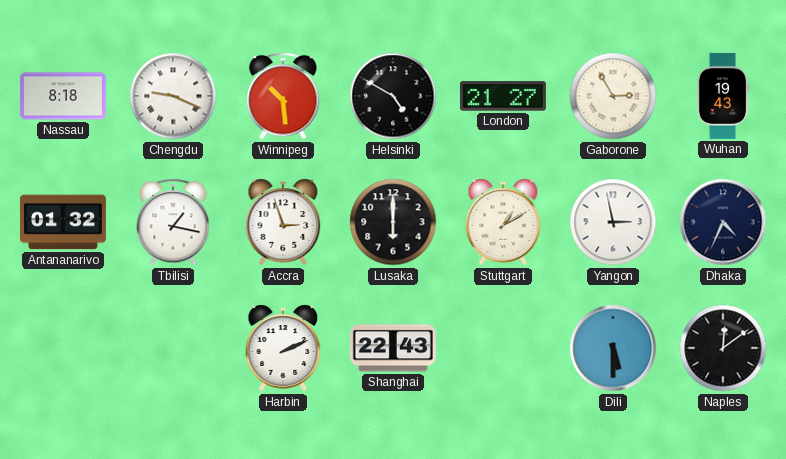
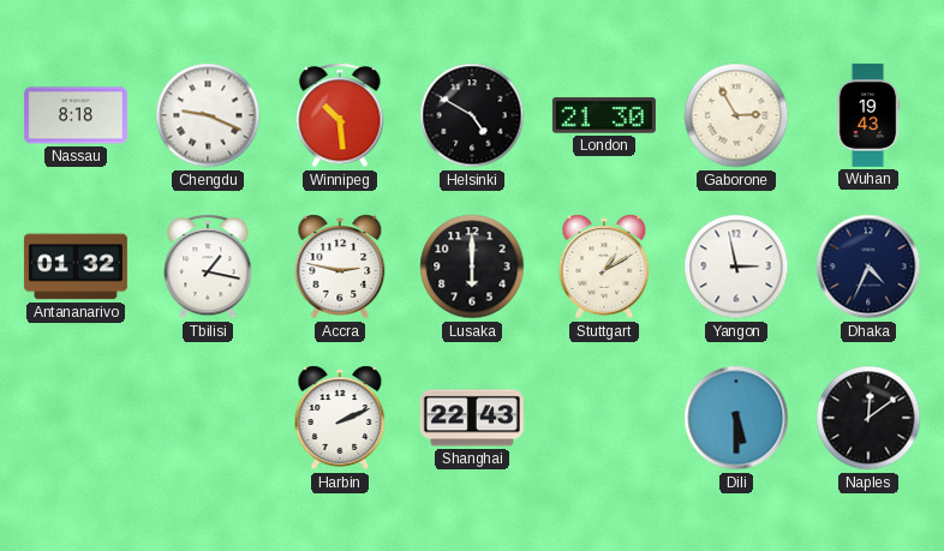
London: 21:27 -> 21:30 (604, 115)
Accra: 2:57 -> 2:47 (340, 266)
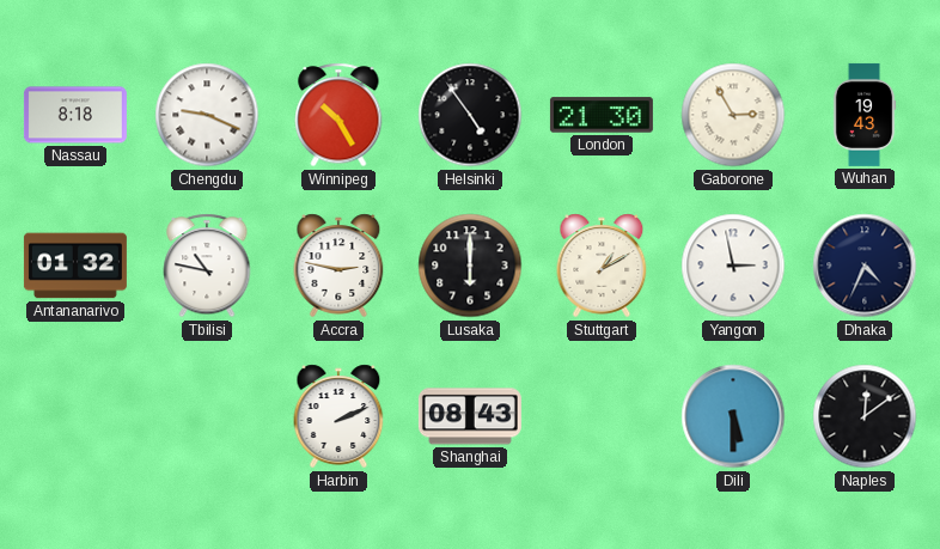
Winnipeg: 10:29 -> 10:25 (338, 115)
Helsinki: 4:50 -> 4:54 (470, 115)
Tbilisi: 1:17 -> 10:47 (207, 266)
Shanghai: 22:43 -> 08:43 (470, 416)
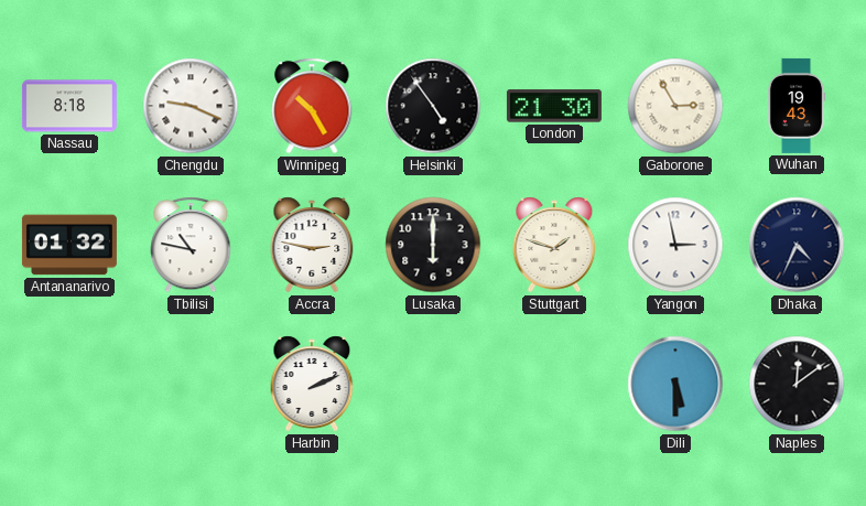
Stuttgart: 1:10 -> 1:48 (554, 245)
Shanghai: 08:43 -> none (470, 416)
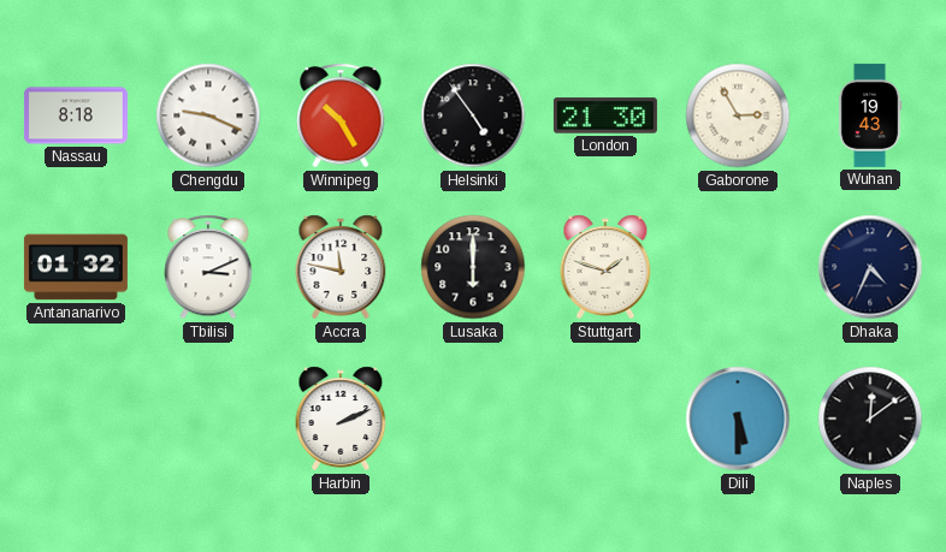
Tbilisi: 10:47 -> 3:11 (208, 267)
Accra: 2:47 -> 11:47 (341, 267)
Yangon: 2:58 -> none (675, 245)
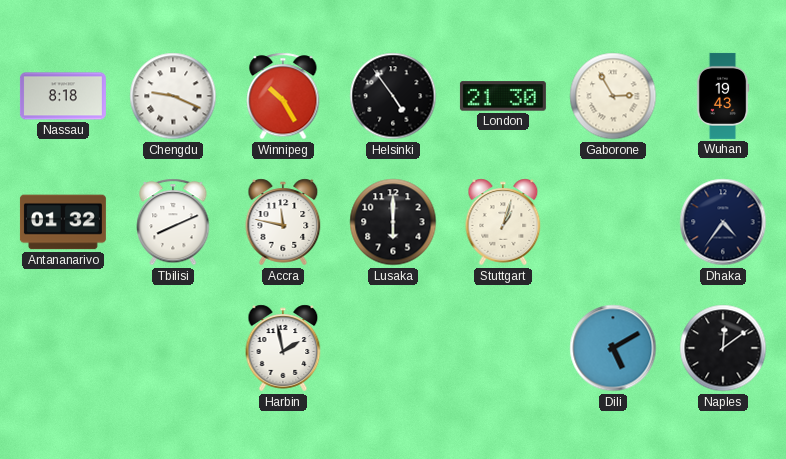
Tbilisi: 3:11 -> 8:11 (173, 222)
Stuttgart: 1:48 -> 1:03 (503, 222)
Dhaka: 4:34 -> 4:36 (723, 222)
Harbin: 2:11 -> 1:58 (283, 348)
Dili: 5:30 -> 5:10 (613, 348)
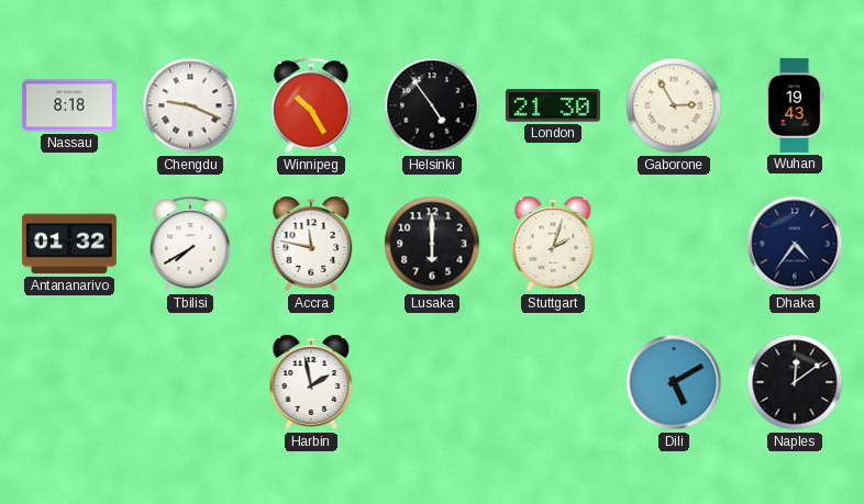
Tbilisi: 8:11 -> 7:40 (190, 244)
Stuttgart: 1:03 -> 2:03 (553, 244)
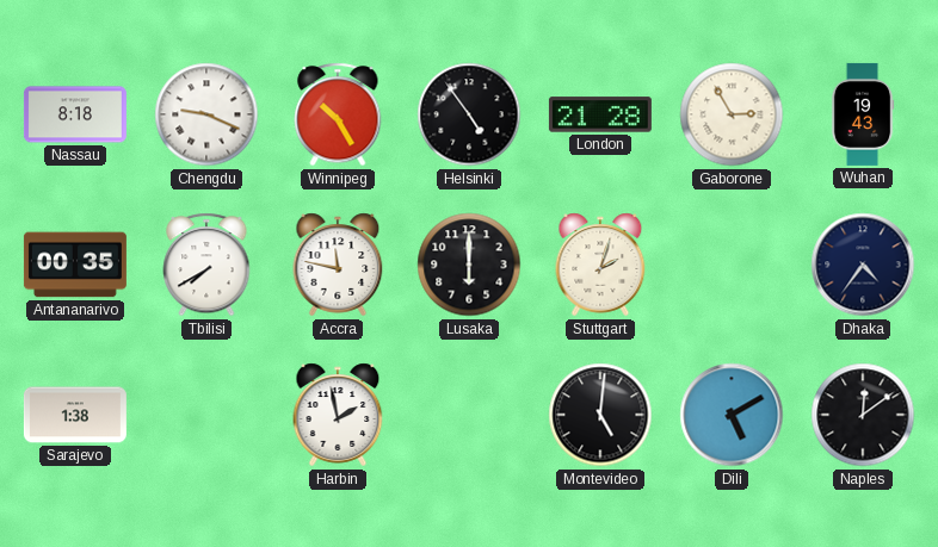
London: 21:30 -> 21:28 (600, 114)
Antananarivo: 01:32 -> 00:35 (75, 265)
Sarajevo: none -> 1:38 (75, 415)
Montevideo: none -> 5:01 (600, 415)
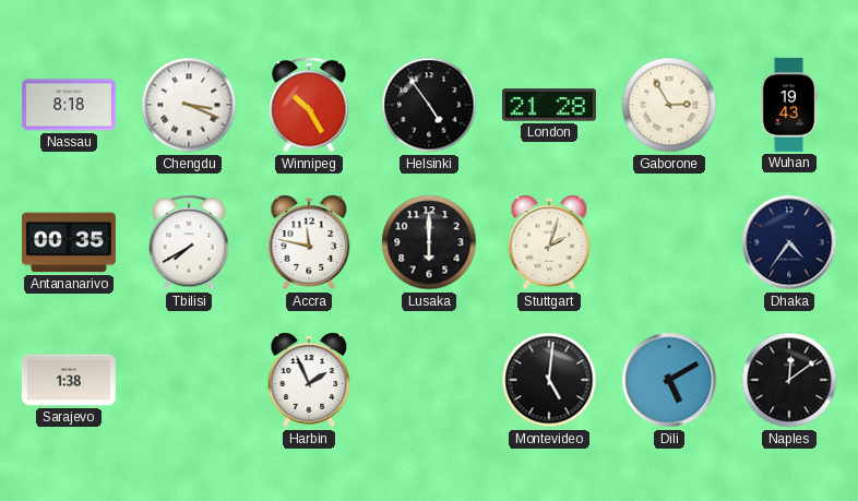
Chengdu: 9:19 -> 3:19 (189, 105)
Harbin: 1:58 -> 1:56 (309, 380)
